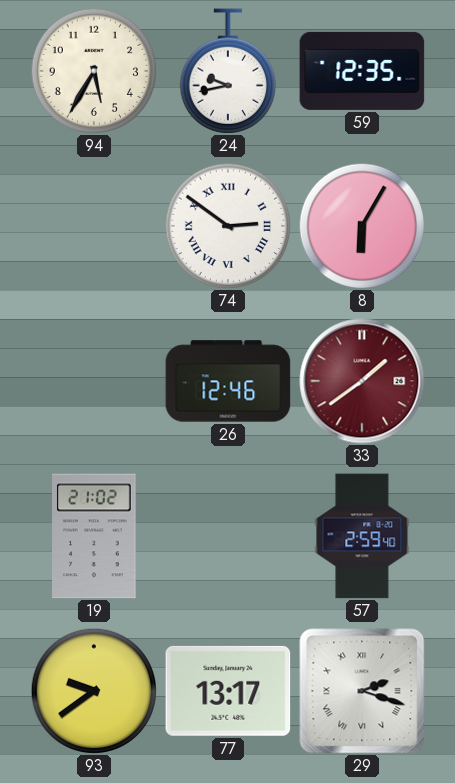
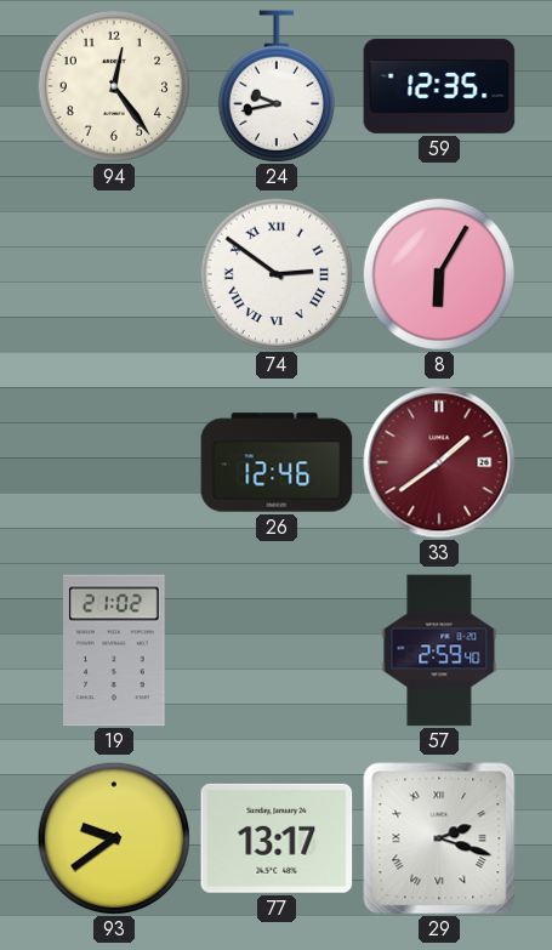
94: 5:35 -> 12:24 (113, 85)
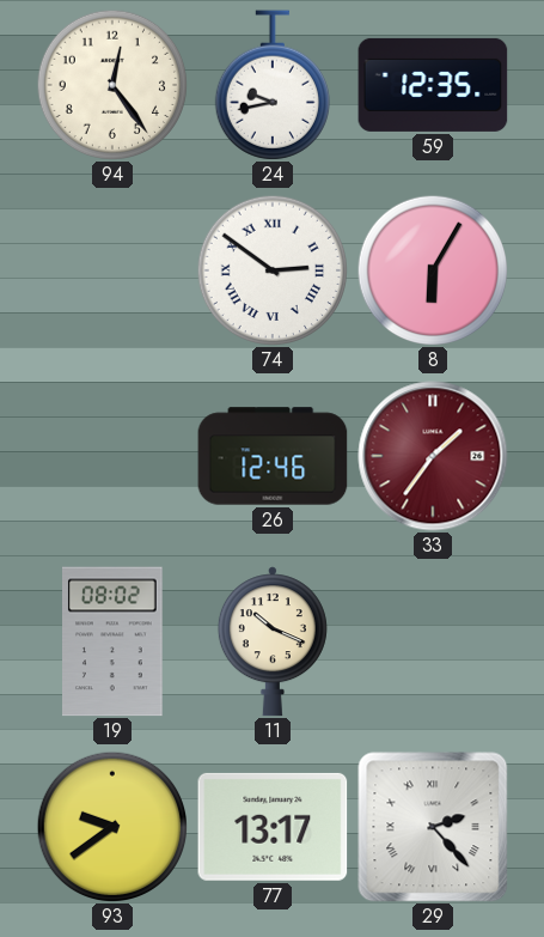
33: 1:39 -> 1:36 (433, 456)
19: 21:02 -> 08:02 (114, 641)
11: none -> 10:19 (273, 641)
57: 2:59 -> none (439, 650)
29: 2:18 -> 2:23 (433, 827)
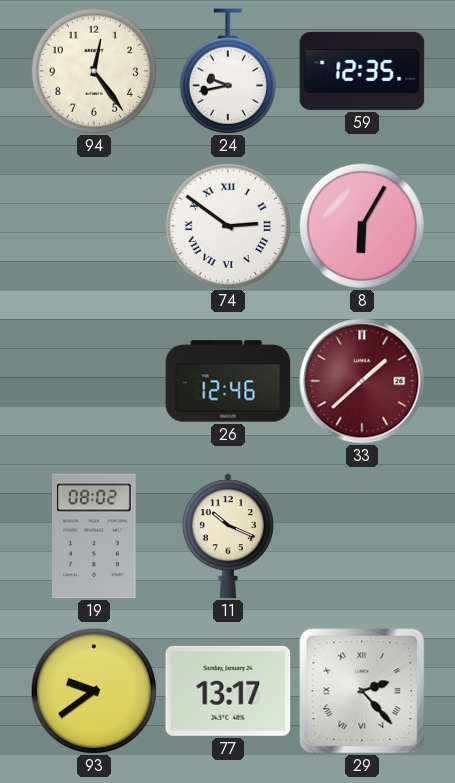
33: 1:36 -> 1:38 (362, 381)
